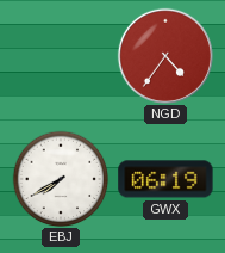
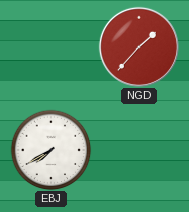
NGD: 4:36 -> 1:37 (139, 47)
GWX: 06:19 -> none (165, 179)
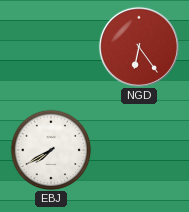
NGD: 1:37 -> 6:24 (139, 47)
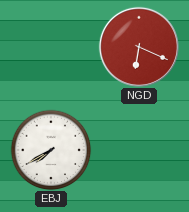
NGD: 6:24 -> 6:19 (139, 47)
